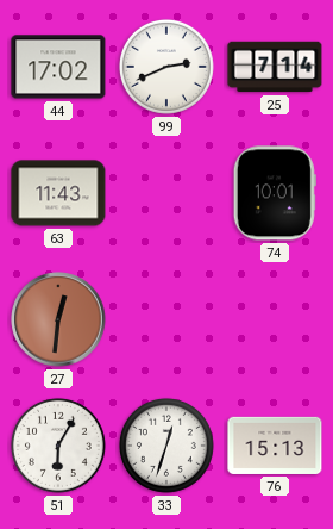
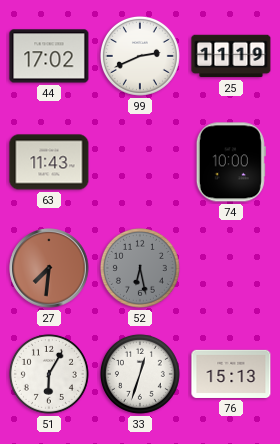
25: 7:14 -> 11:19 (231, 56)
74: 10:01 -> 10:00 (231, 162)
27: 12:31 -> 7:31 (49, 268)
52: none -> 6:28 (140, 268)
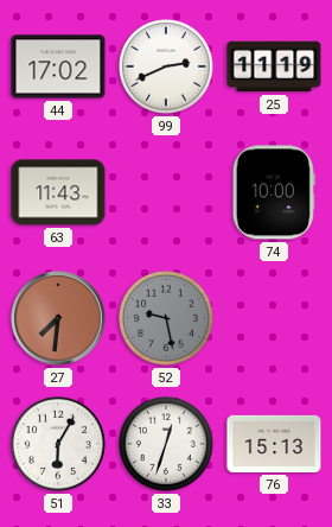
52: 6:28 -> 9:28 (166, 318)
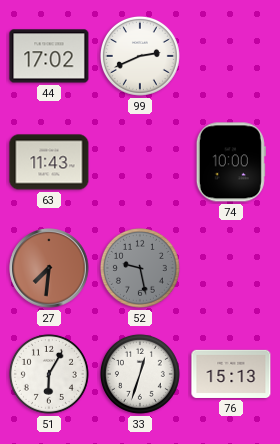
25: 11:19 -> none (274, 66)
